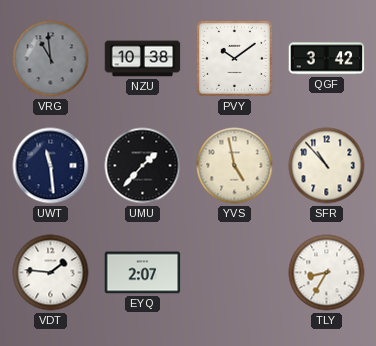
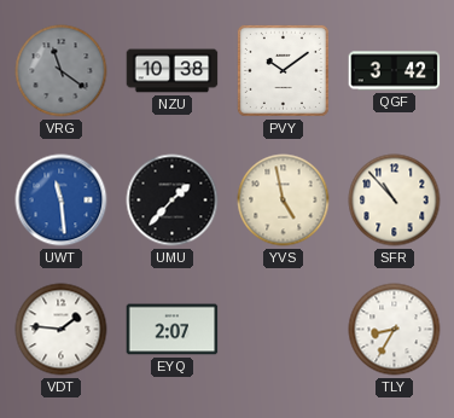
VRG: 10:59 -> 11:21 (62, 71)
UWT dial: navy -> blue (62, 201)
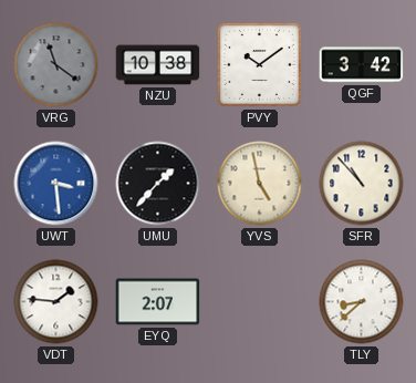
UWT: 11:29 -> 3:29 (56, 184)
TLY: 8:35 -> 8:38 (362, 302)
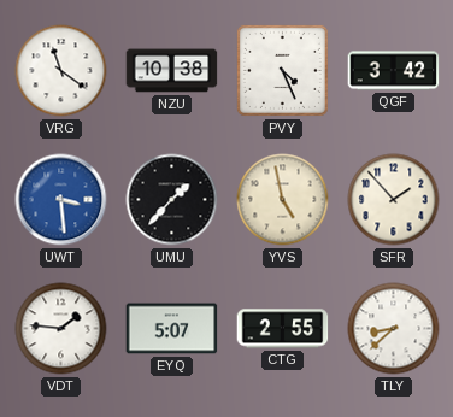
VRG dial: grey -> white (61, 71)
PVY: 10:09 -> 4:26 (282, 70)
SFR: 10:53 -> 1:53 (394, 200)
EYQ: 2:07 -> 5:07 (172, 329)
CTG: none -> 2:55 (283, 329)
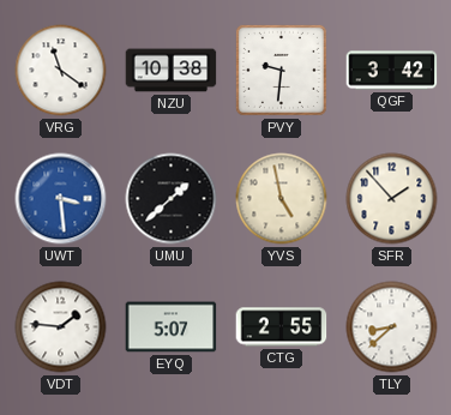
PVY: 4:26 -> 9:31 (281, 70)
UMU: 1:37 -> 1:38 (172, 199)
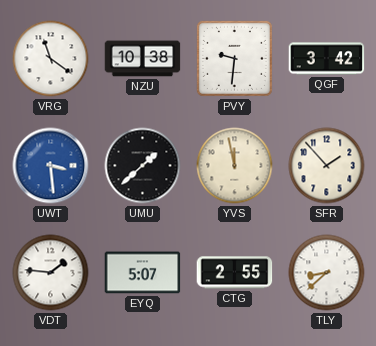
YVS: 4:58 -> 11:58 (235, 166)
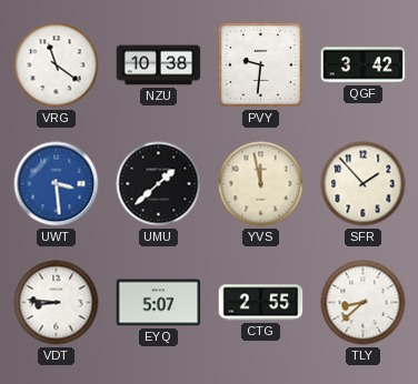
VDT: 1:46 -> 8:46 (57, 303)
